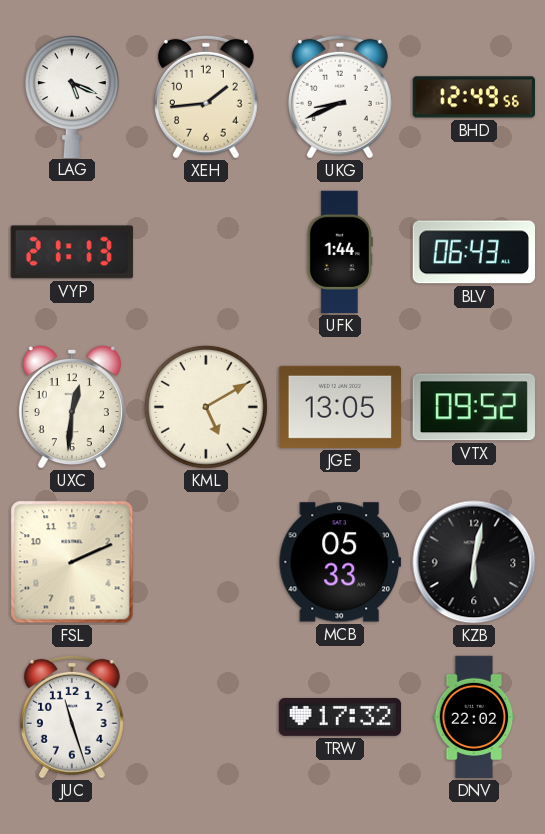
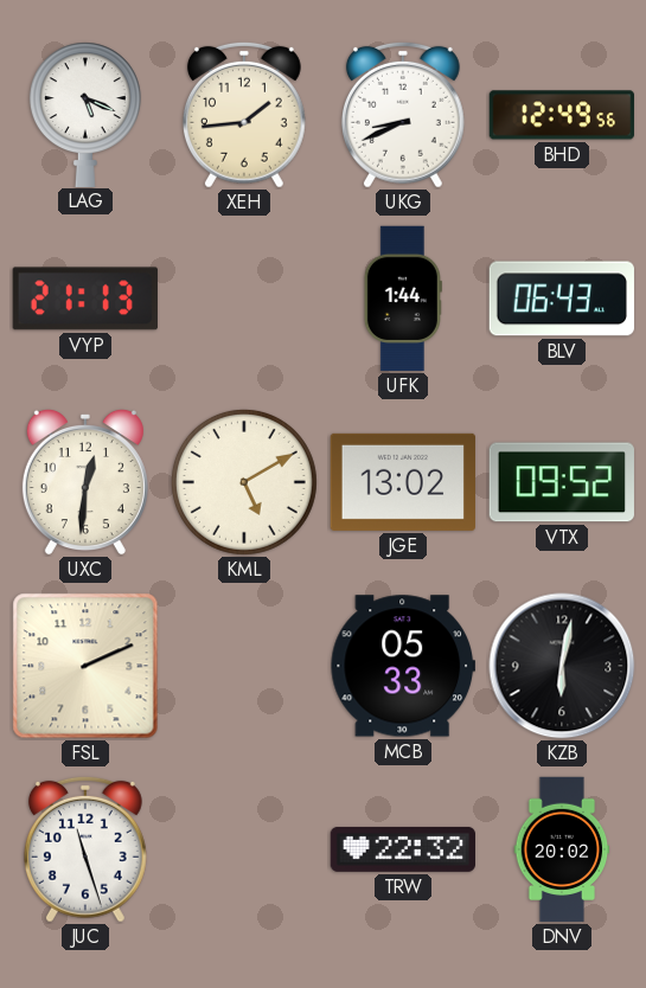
JGE: 13:05 -> 13:02 (402, 482)
TRW: 17:32 -> 22:32 (402, 849)
DNV: 22:02 -> 20:02 (562, 849)
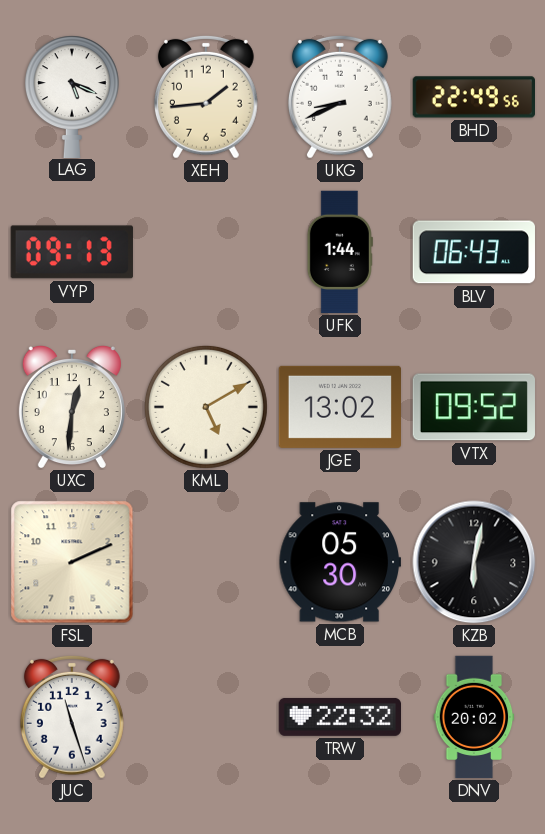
BHD: 12:49 -> 22:49 (473, 97)
VYP: 21:13 -> 09:13 (72, 252)
MCB: 05:33 -> 05:30 (339, 562)
